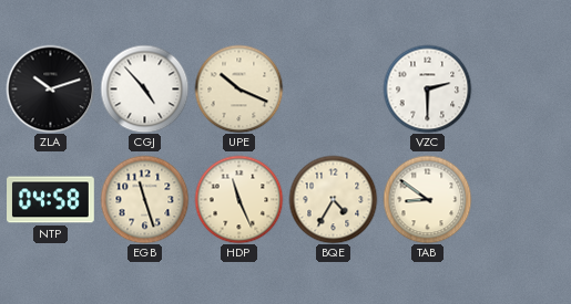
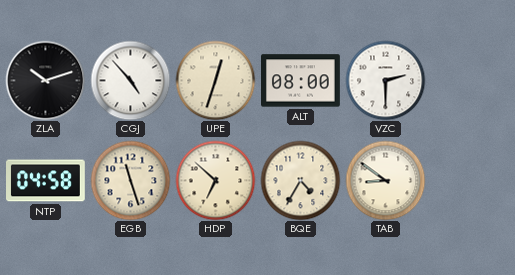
UPE: 10:19 -> 12:33 (215, 80)
ALT: none -> 08:00 (301, 81)
HDP: 11:26 -> 6:52 (215, 180)
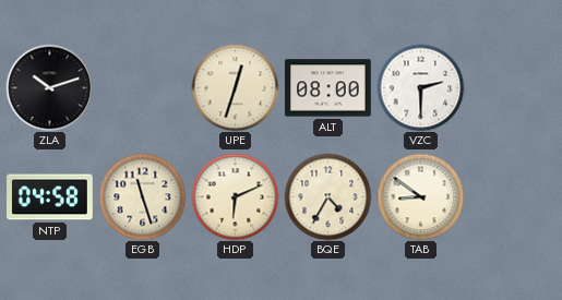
CGJ: 4:53 -> none (130, 80)
HDP: 6:52 -> 6:11 (235, 196)
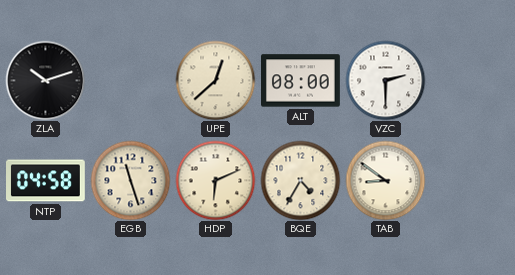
UPE: 12:33 -> 12:38 (215, 80)
